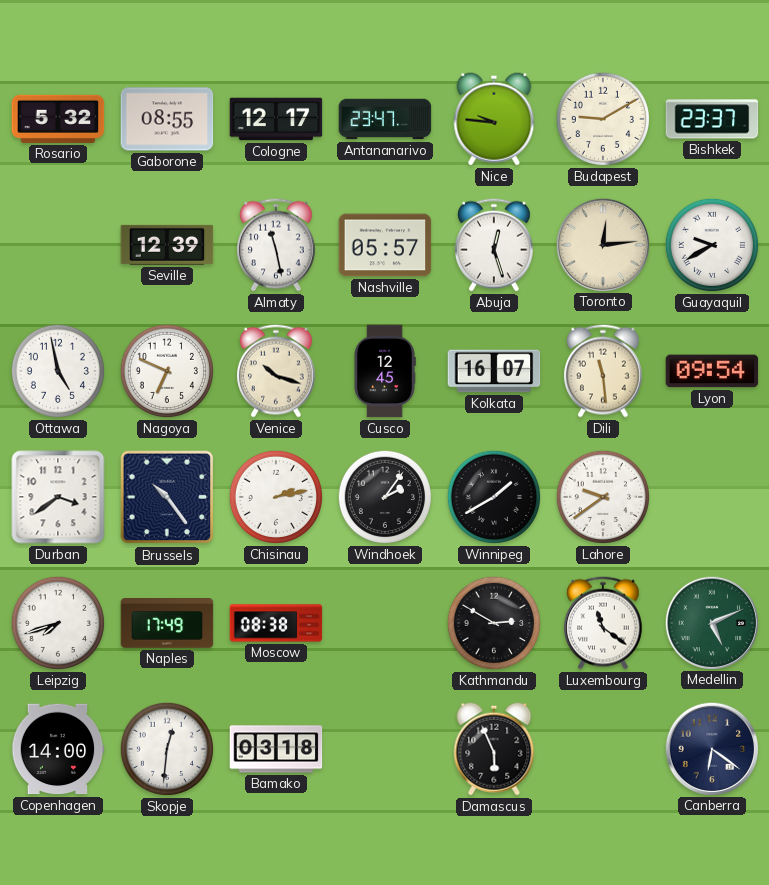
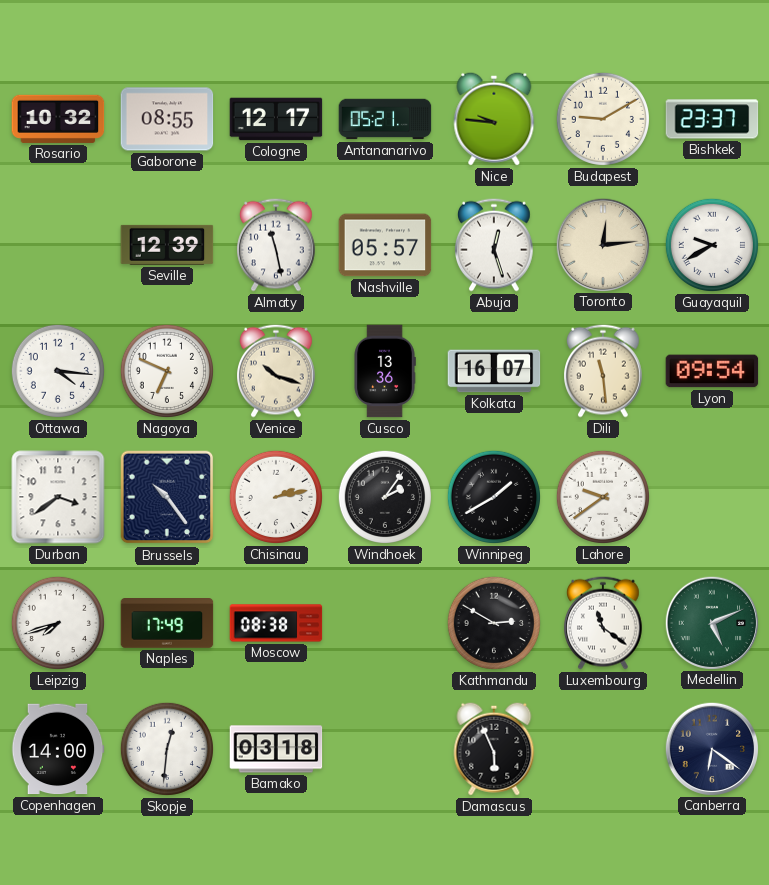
Rosario: 5:32 -> 10:32 (58, 119)
Antananarivo: 23:47 -> 05:21 (385, 119)
Ottawa: 4:58 -> 4:16 (58, 371)
Cusco: 12:45 -> 13:36 (385, 371)
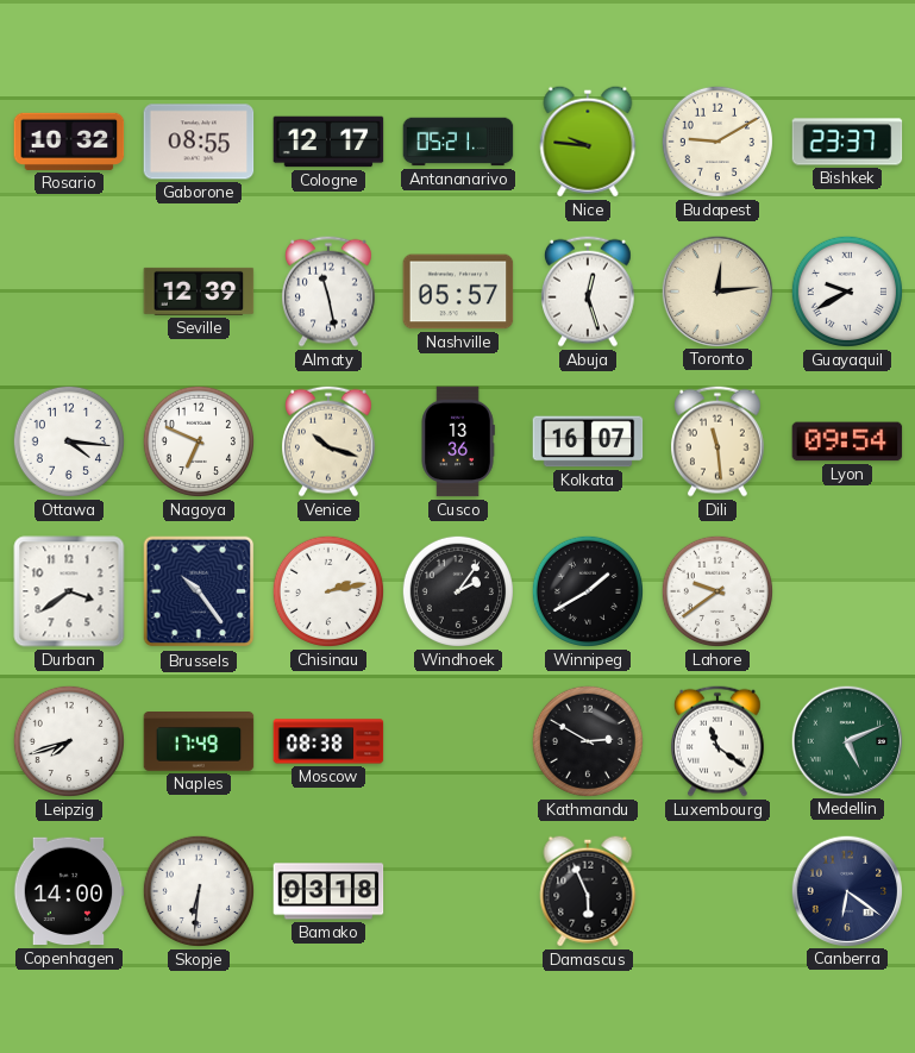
Skopje: 12:31 -> 6:31 (199, 891)
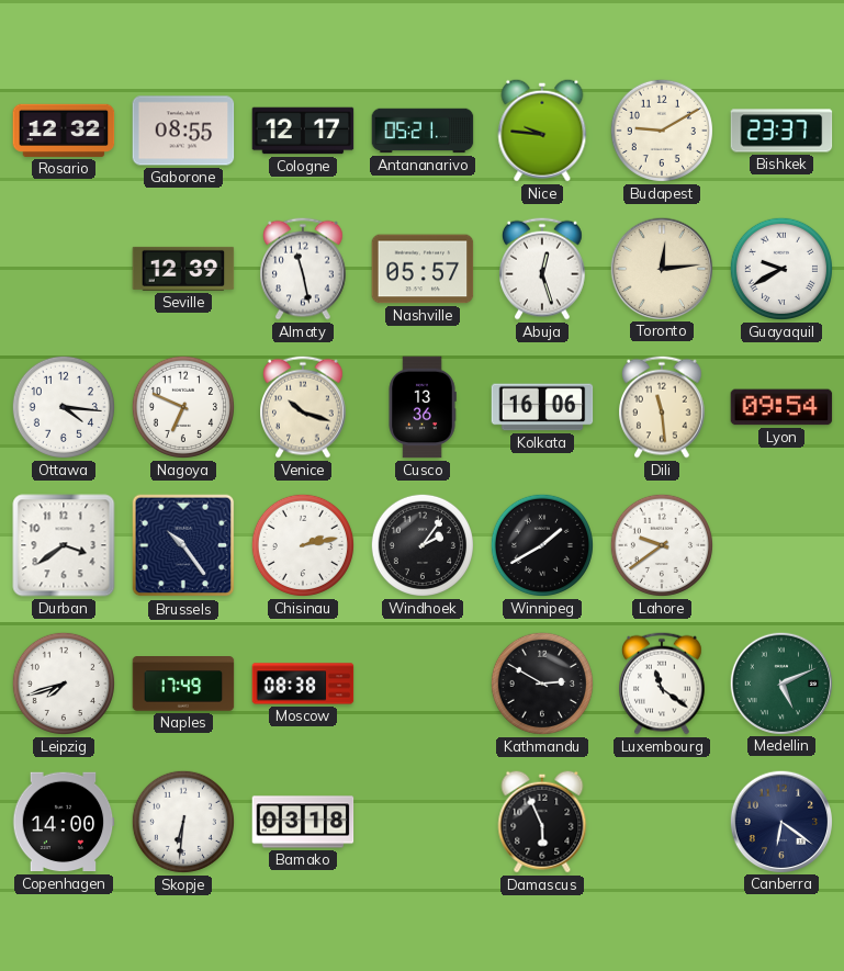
Rosario: 10:32 -> 12:32 (64, 131)
Kolkata: 16:07 -> 16:06 (542, 407)
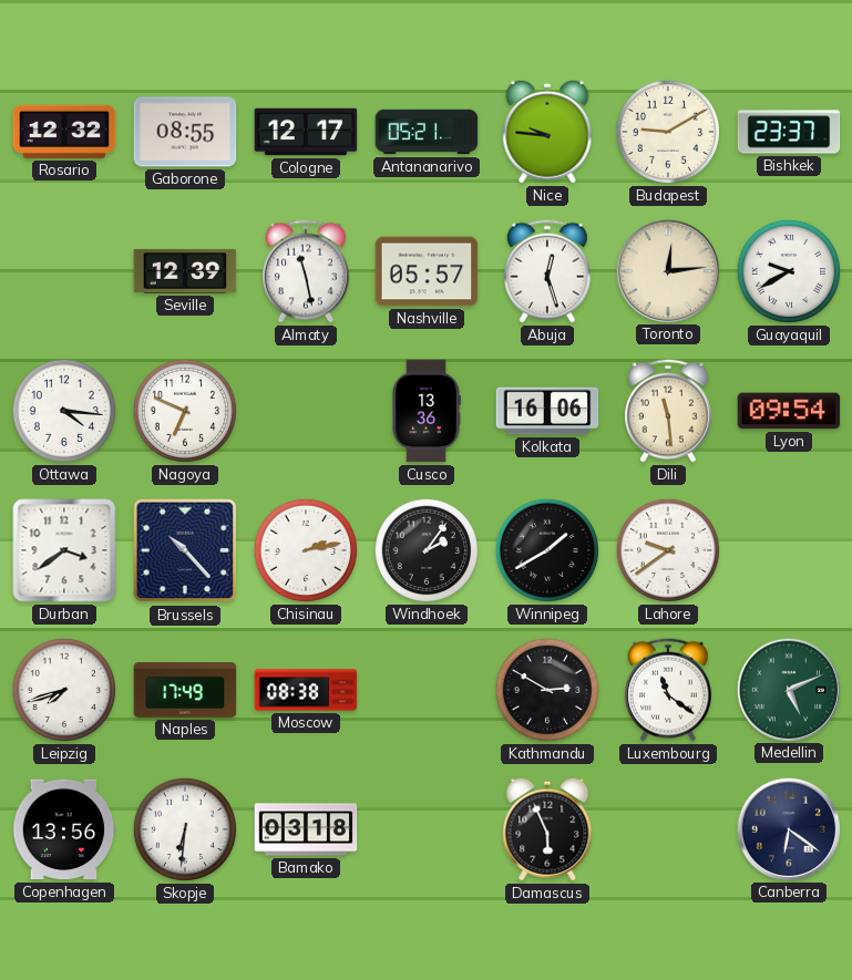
Venice: 10:18 -> none (304, 407)
Brussels: 10:24 -> 10:23 (185, 550)
Copenhagen: 14:00 -> 13:56 (64, 829)
